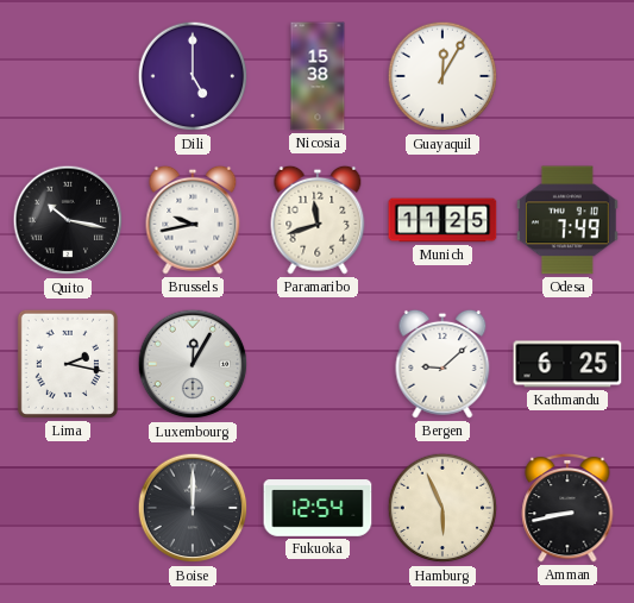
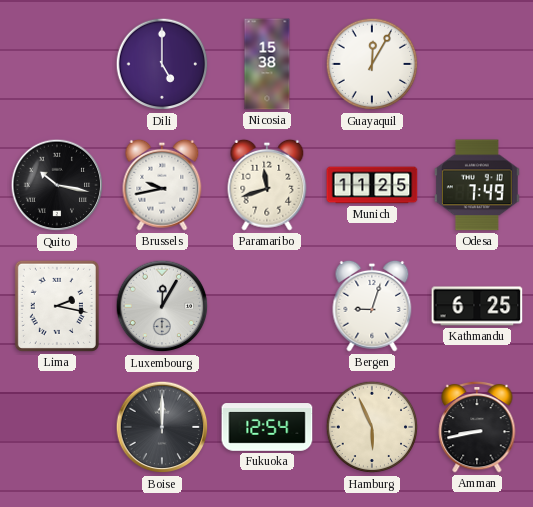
Bergen: 9:08 -> 9:03 (372, 306)
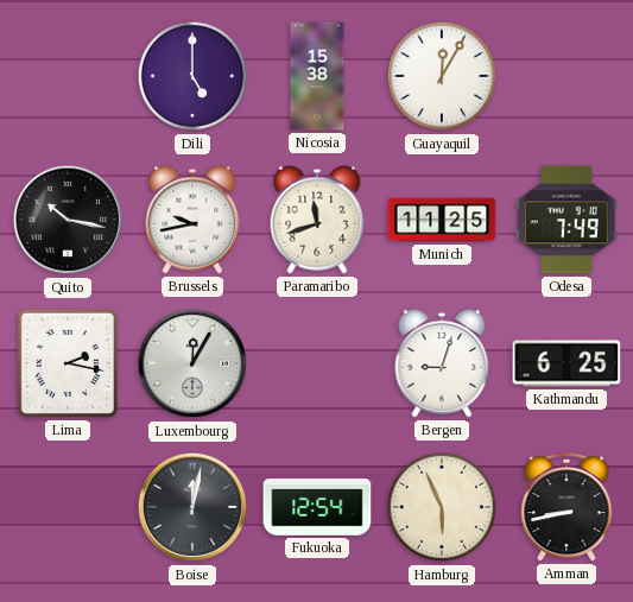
Boise: 12:00 -> 12:02 (192, 507)
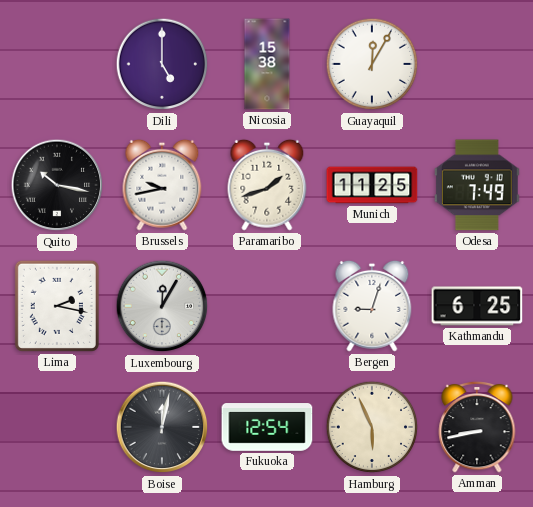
Paramaribo: 11:42 -> 1:42 (267, 185)
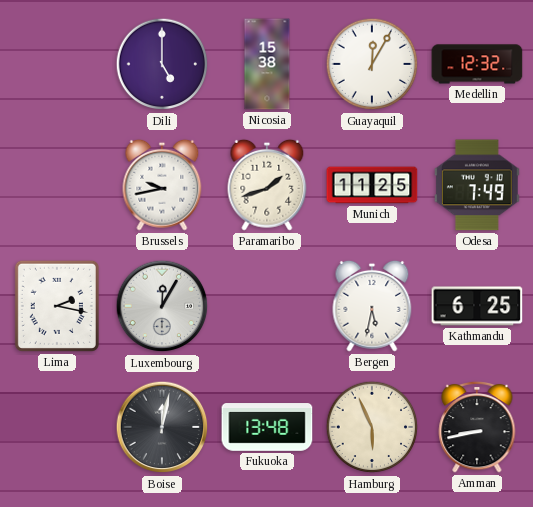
Medellin: none -> 12:32 (477, 64)
Quito: 10:17 -> none (57, 185)
Bergen: 9:03 -> 5:32 (372, 306)
Fukuoka: 12:54 -> 13:48 (267, 427)
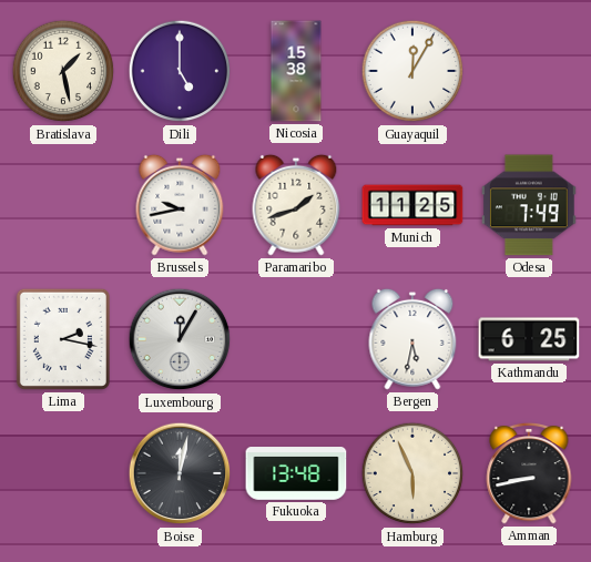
Bratislava: none -> 1:28 (63, 71)
Medellin: 12:32 -> none (477, 64)
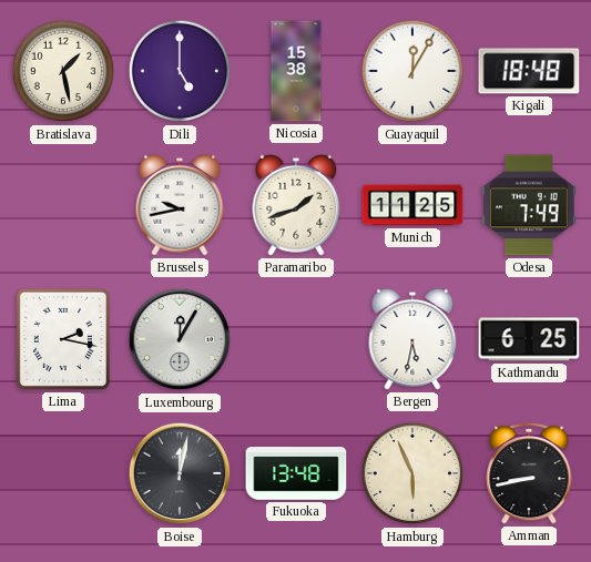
Kigali: none -> 18:48 (529, 71)
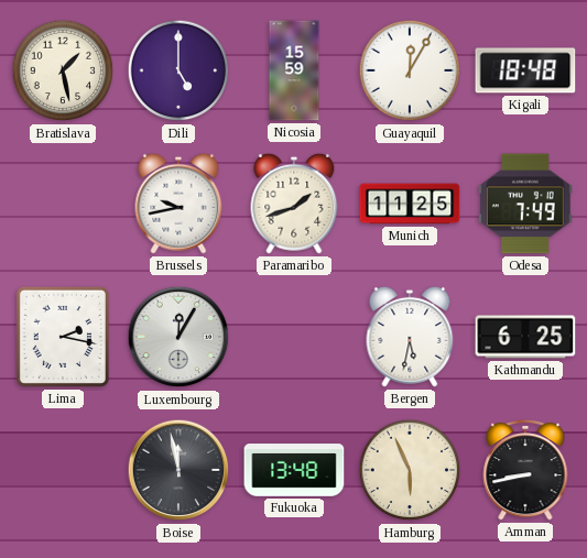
Nicosia: 15:38 -> 15:59 (294, 70)
Boise: 12:02 -> 11:58 (178, 470)
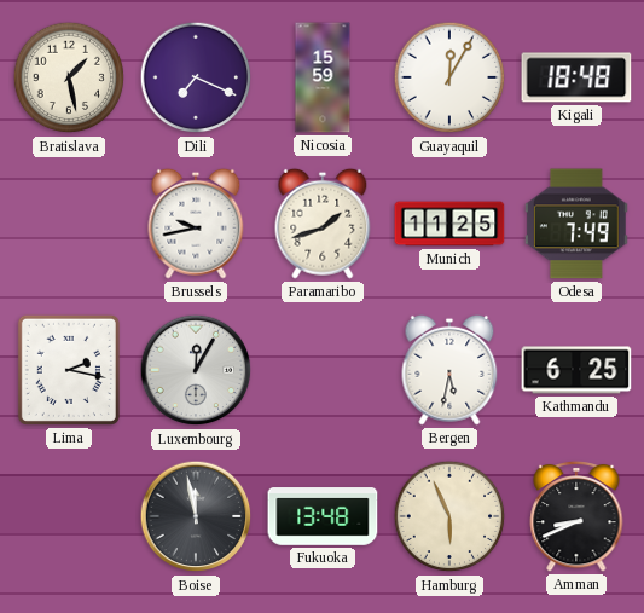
Dili: 5:00 -> 7:19 (196, 77)
Amman: 8:43 -> 8:41 (576, 516)
